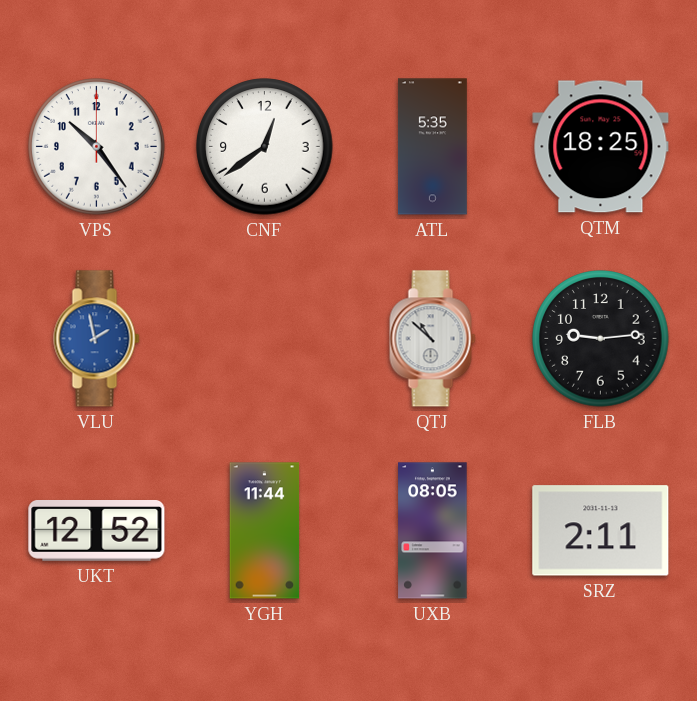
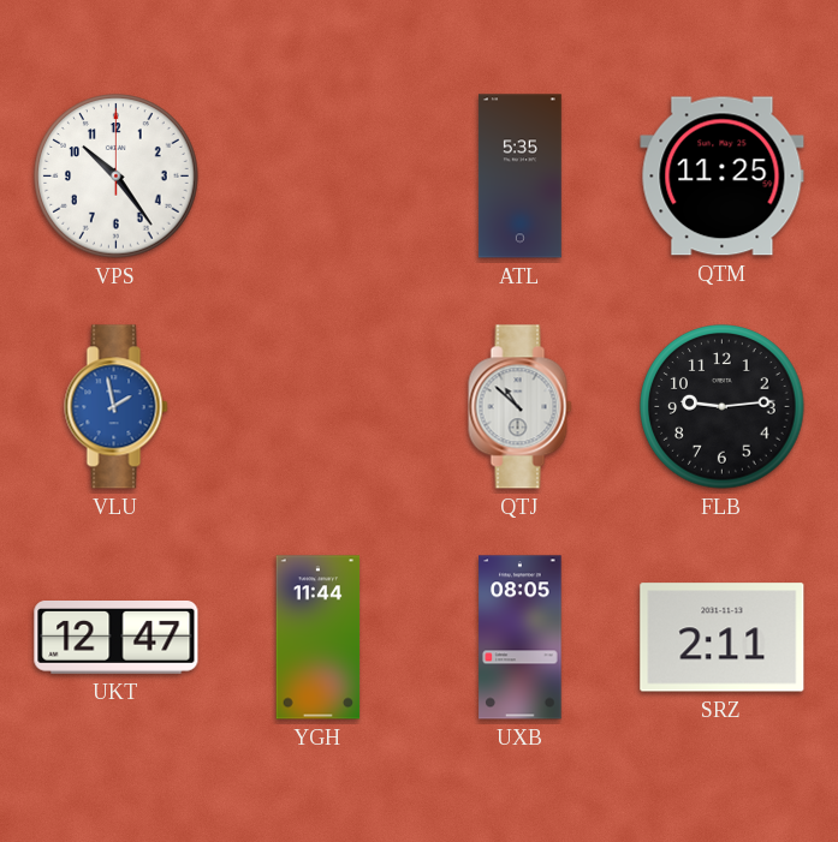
CNF: 12:39 -> none (265, 147)
QTM: 18:25 -> 11:25 (723, 177)
UKT: 12:52 -> 12:47 (117, 638)
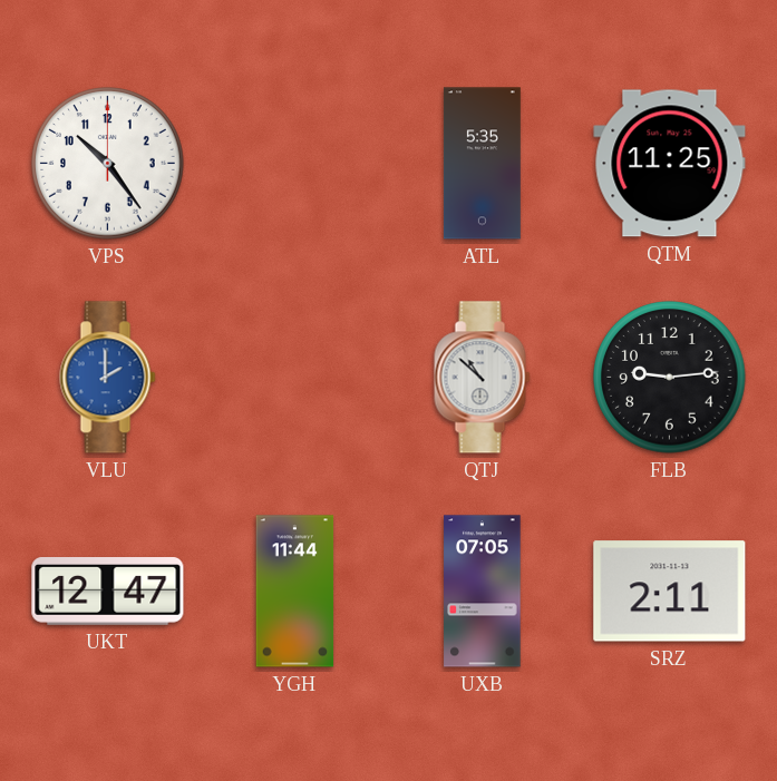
VLU: 1:58 -> 2:00 (108, 378)
UXB: 08:05 -> 07:05 (483, 592)
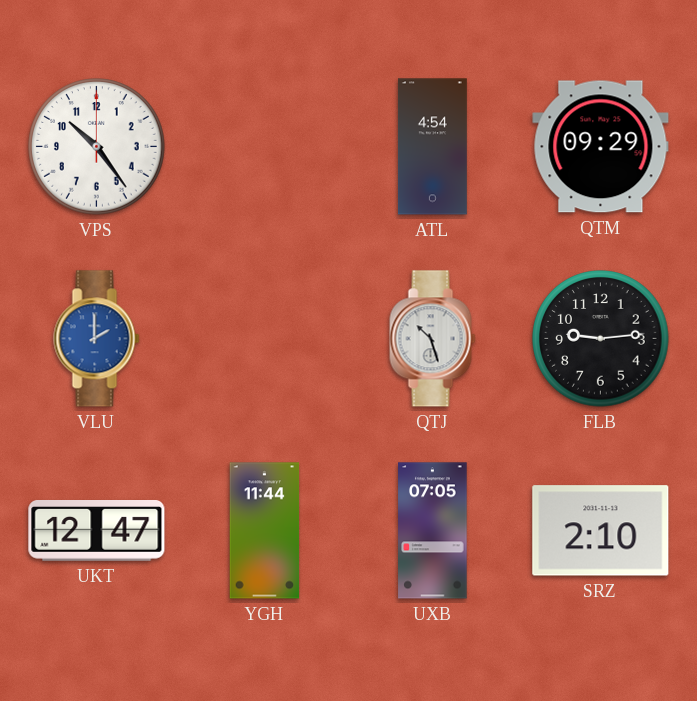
ATL: 5:35 -> 4:54 (432, 147)
QTM: 11:25 -> 09:29 (601, 147)
QTJ: 10:52 -> 10:27 (433, 339)
SRZ: 2:11 -> 2:10 (601, 531)
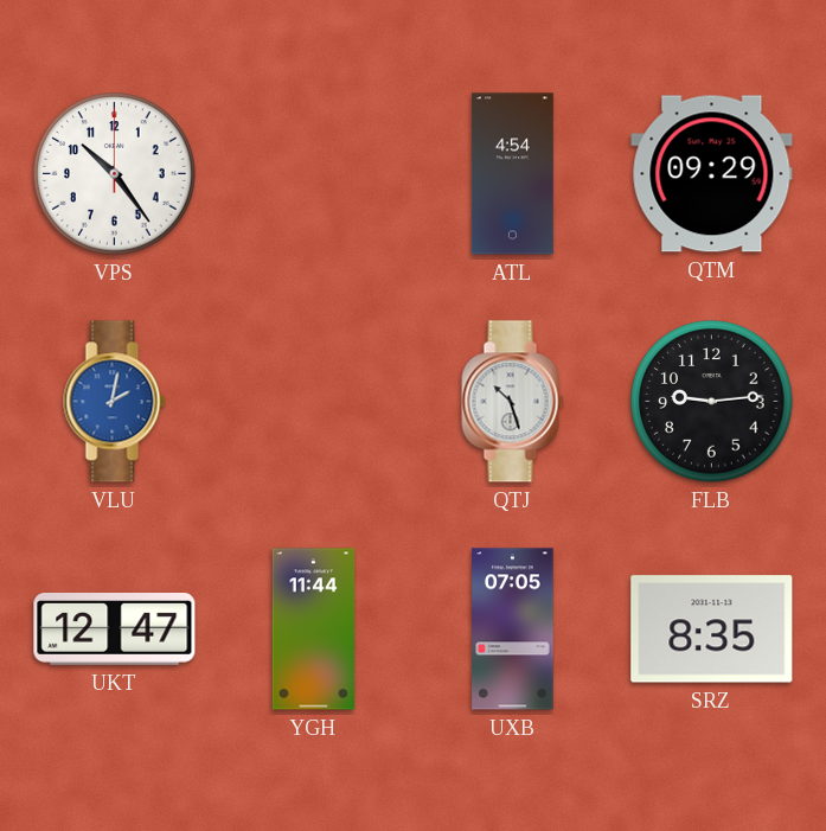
VLU: 2:00 -> 2:02 (115, 402)
SRZ: 2:10 -> 8:35 (712, 629)
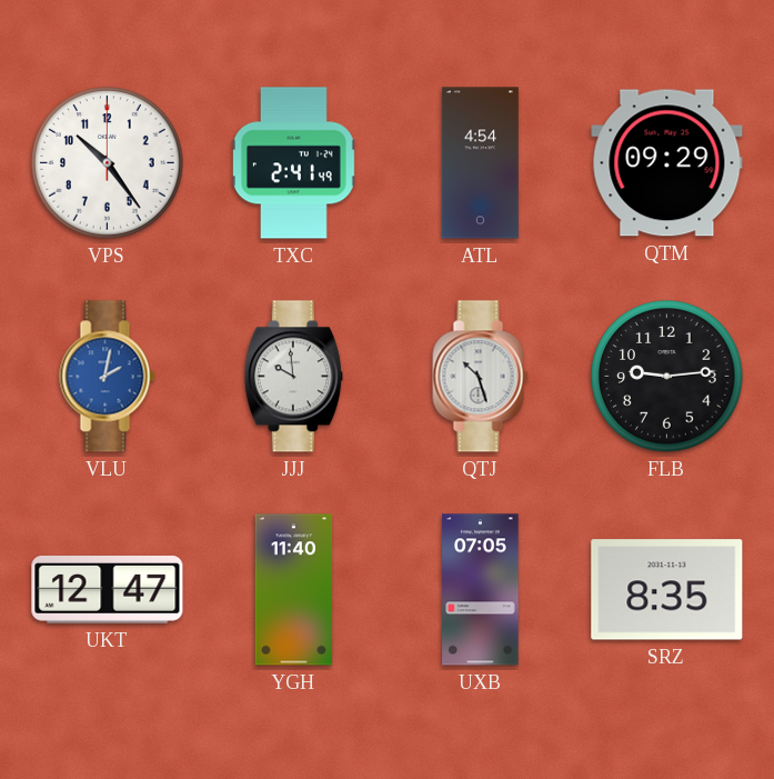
TXC: none -> 2:41 (293, 163)
JJJ: none -> 9:59 (293, 377)
YGH: 11:44 -> 11:40 (294, 590)
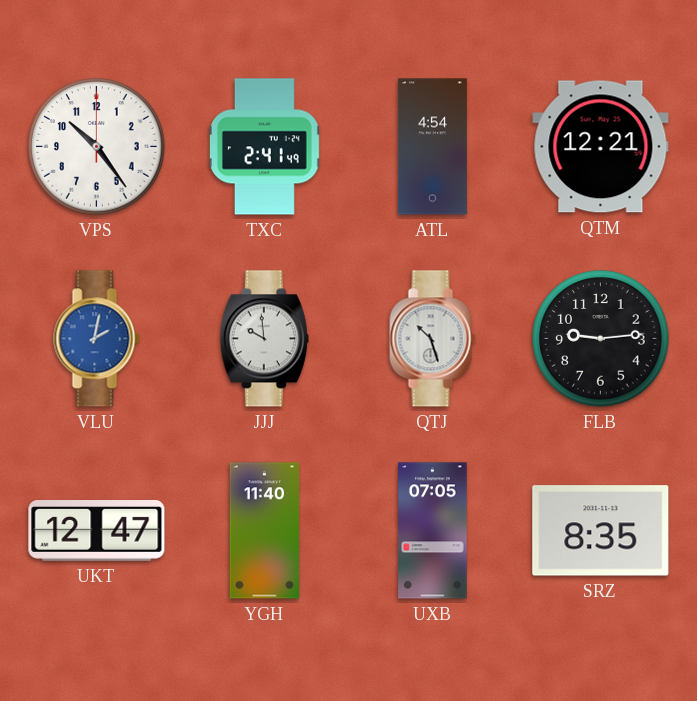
QTM: 09:29 -> 12:21 (601, 147)
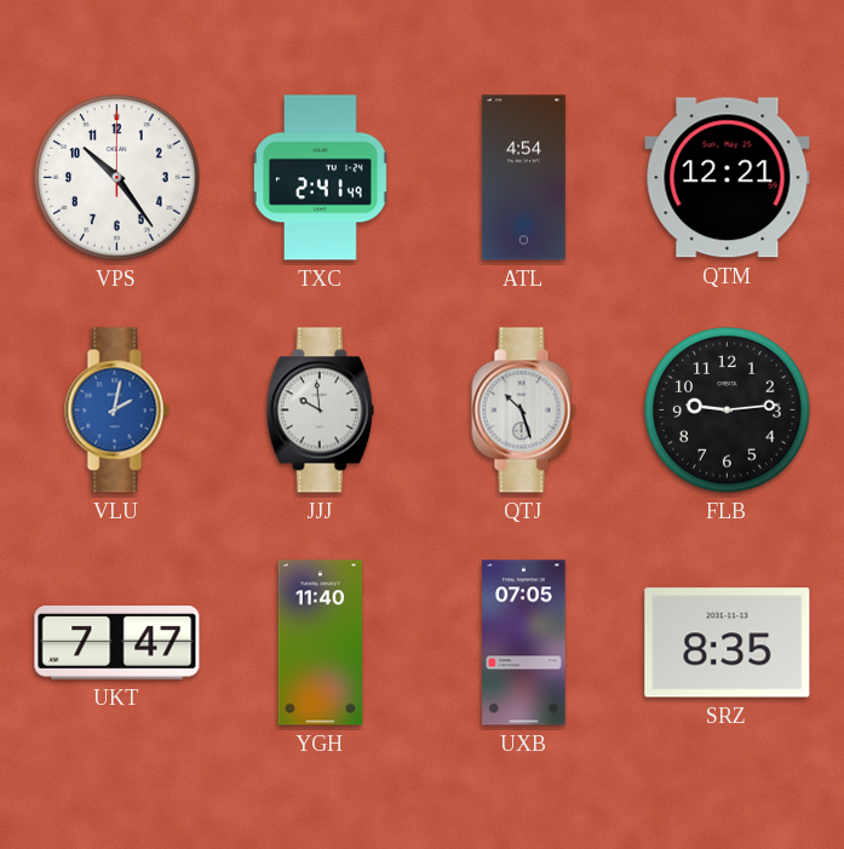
UKT: 12:47 -> 7:47 (117, 643)
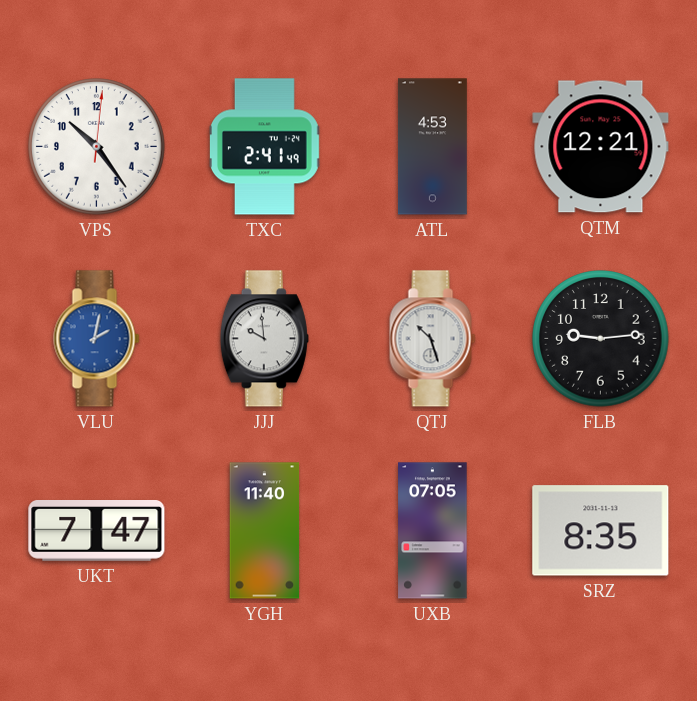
VPS: 10:24:00 -> 10:24:01 (97, 147)
ATL: 4:54 -> 4:53 (432, 147)
